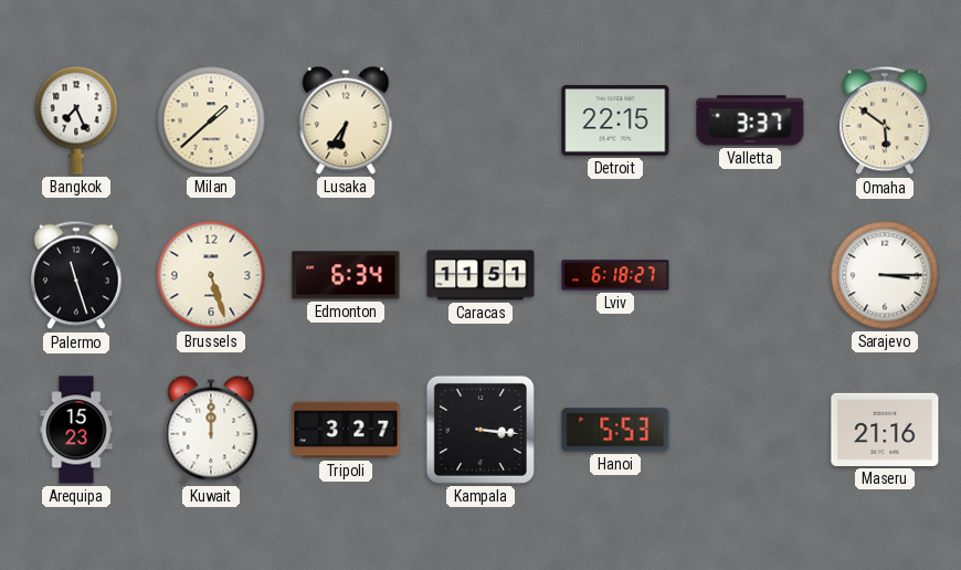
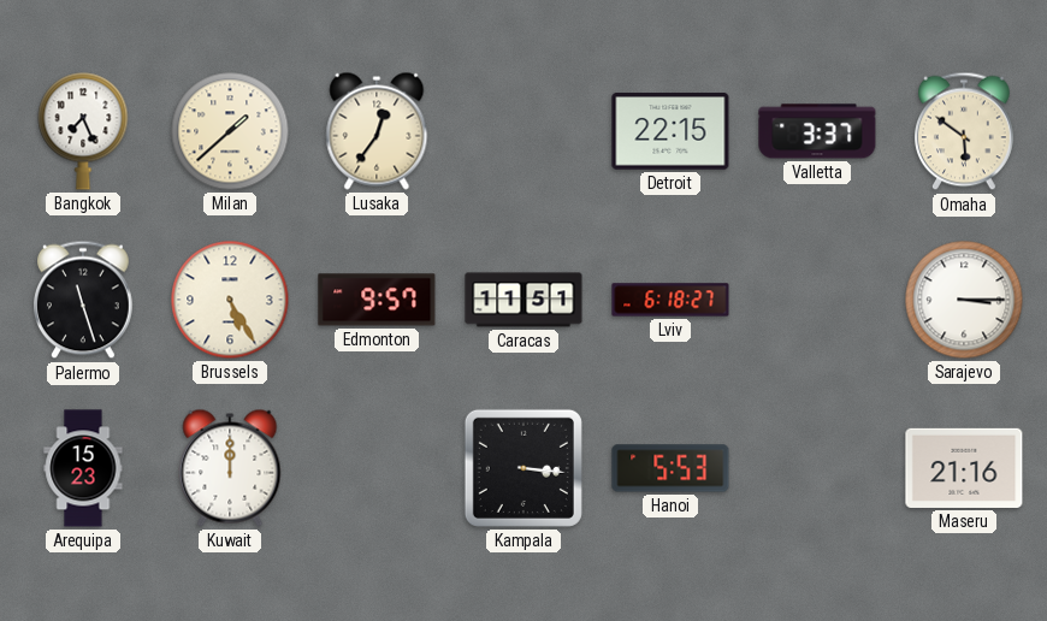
Lusaka: 6:36 -> 12:36 (377, 131)
Brussels: 5:27 -> 5:25 (230, 300)
Edmonton: 6:34 -> 9:57 (377, 300)
Tripoli: 3:27 -> none (346, 430)
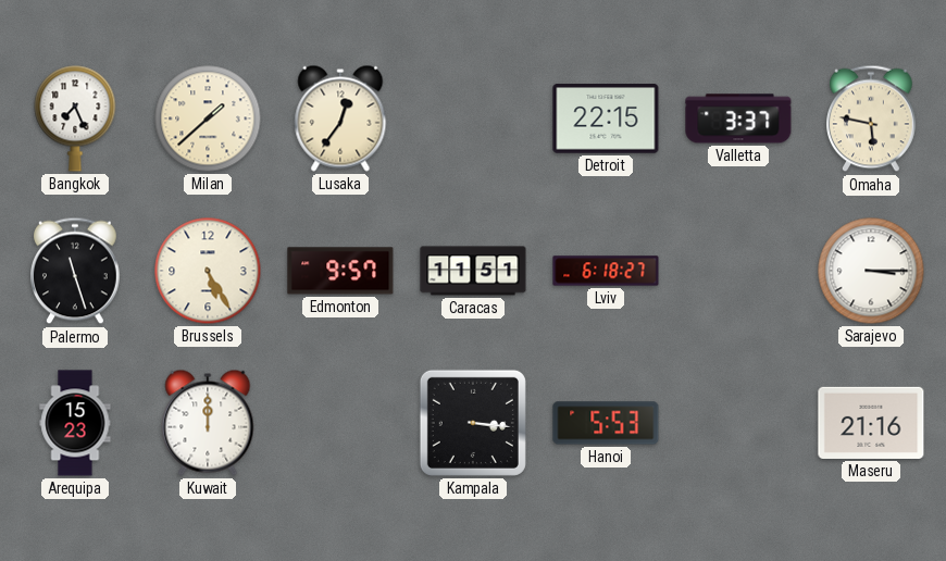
Omaha: 5:51 -> 5:47 (872, 119)
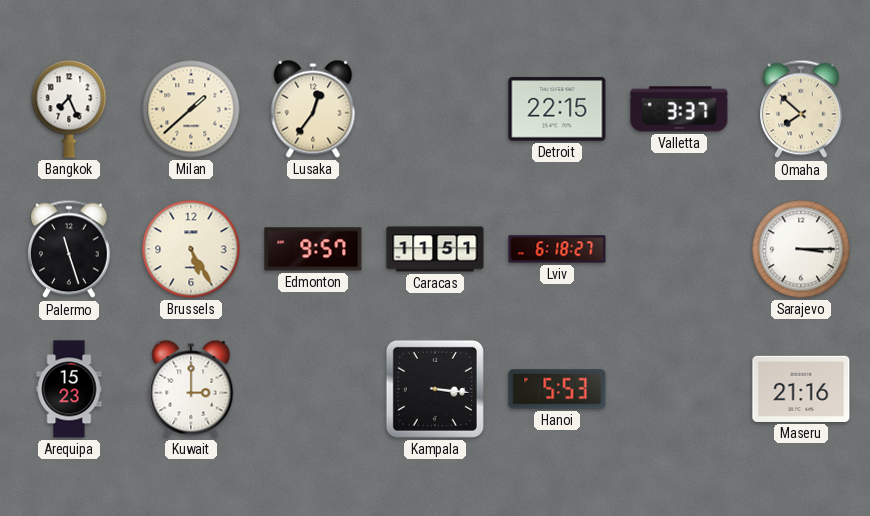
Omaha: 5:47 -> 7:52 (802, 109)
Kuwait: 12:00 -> 3:00 (191, 389)
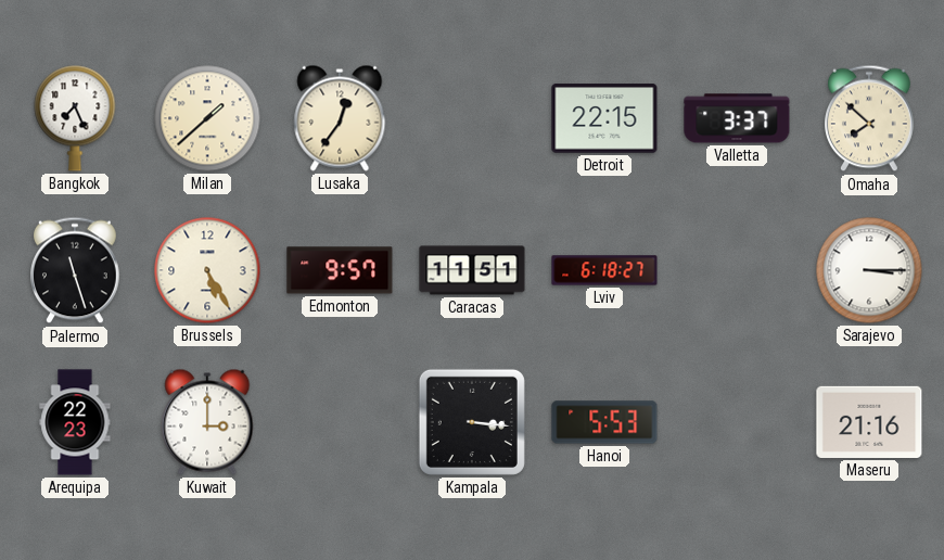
Arequipa: 15:23 -> 22:23 (75, 422)
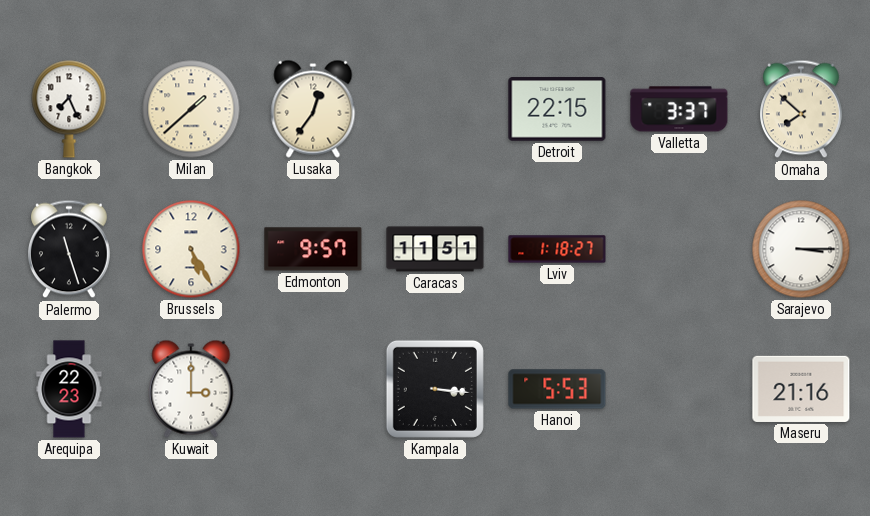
Lviv: 6:18 -> 1:18 (557, 249)
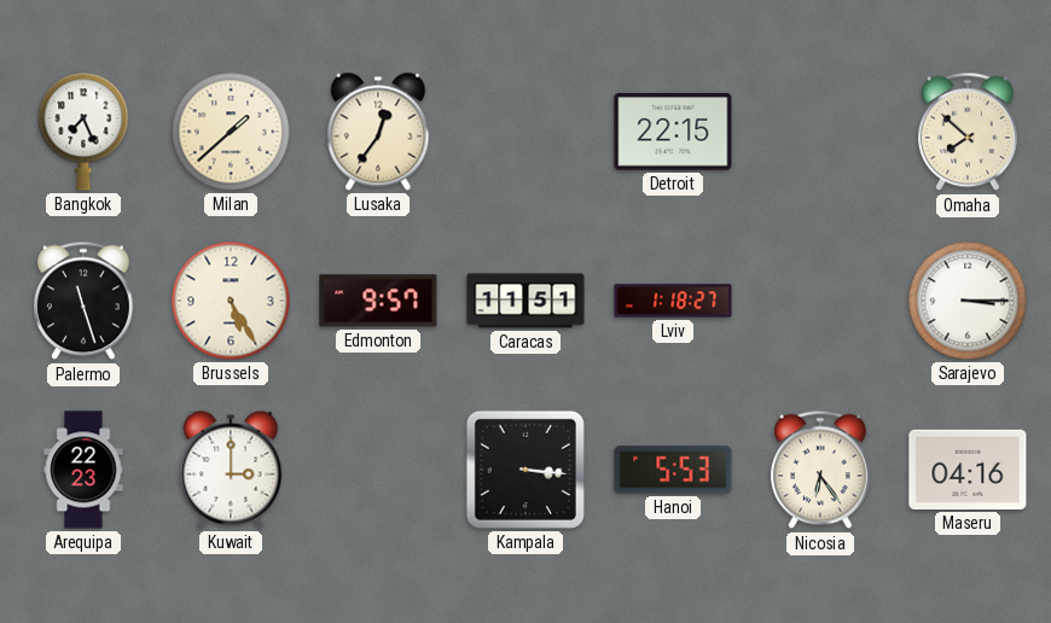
Valletta: 3:37 -> none (679, 109)
Nicosia: none -> 6:24 (821, 470)
Maseru: 21:16 -> 04:16 (968, 470)
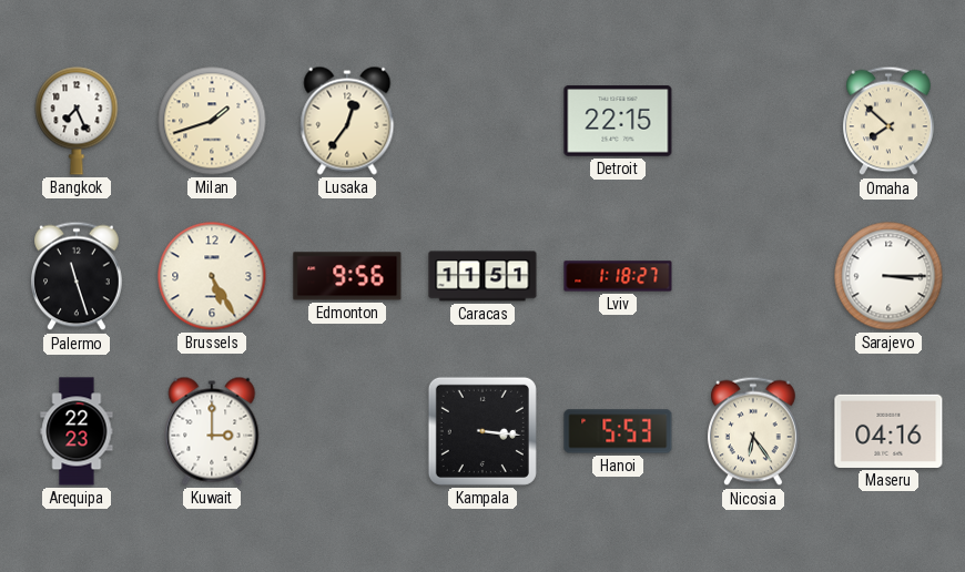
Milan: 1:38 -> 1:42 (212, 121)
Edmonton: 9:57 -> 9:56 (347, 276)
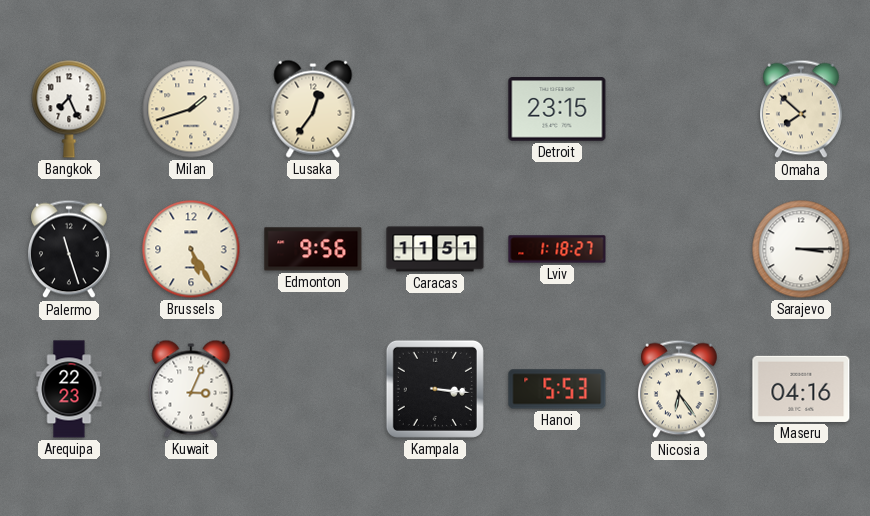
Detroit: 22:15 -> 23:15 (557, 109)
Kuwait: 3:00 -> 3:04 (191, 389)
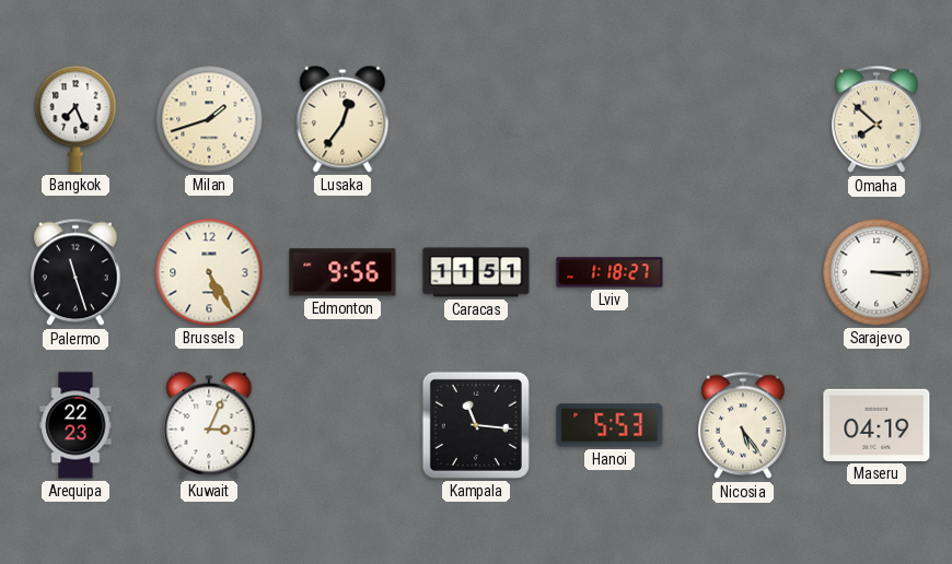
Detroit: 23:15 -> none (557, 109)
Kampala: 3:16 -> 11:16 (476, 425)
Nicosia: 6:24 -> 5:24 (744, 425)
Maseru: 04:16 -> 04:19 (876, 425)
